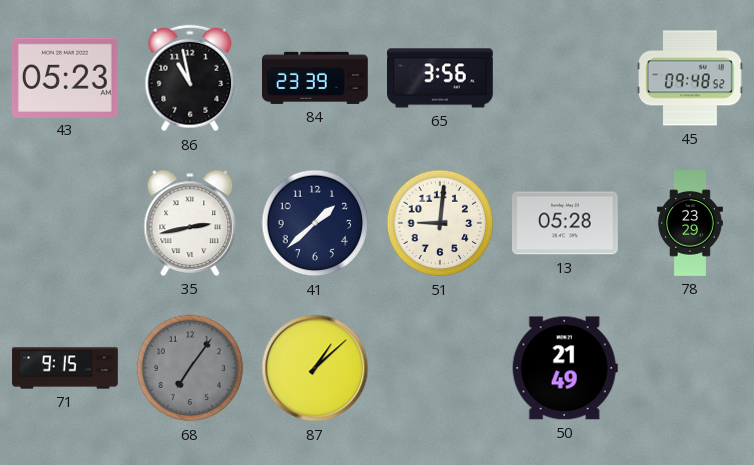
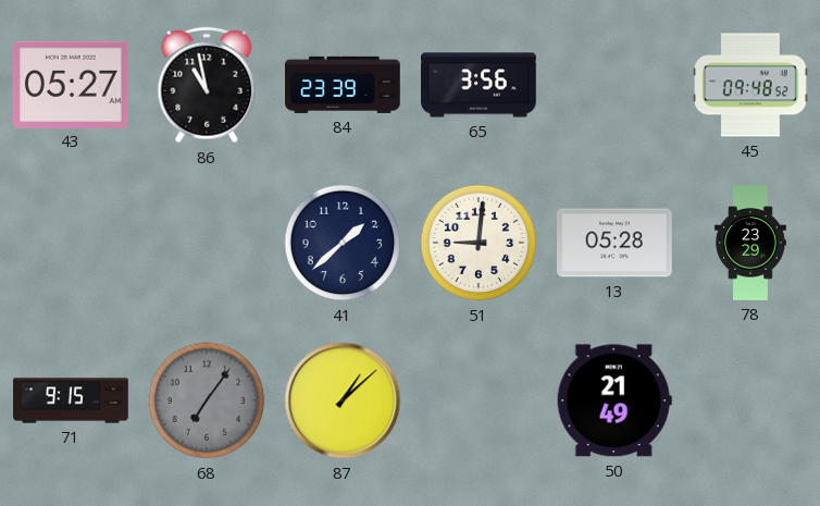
43: 05:23 -> 05:27 (71, 84)
35: 2:43 -> none (190, 223)
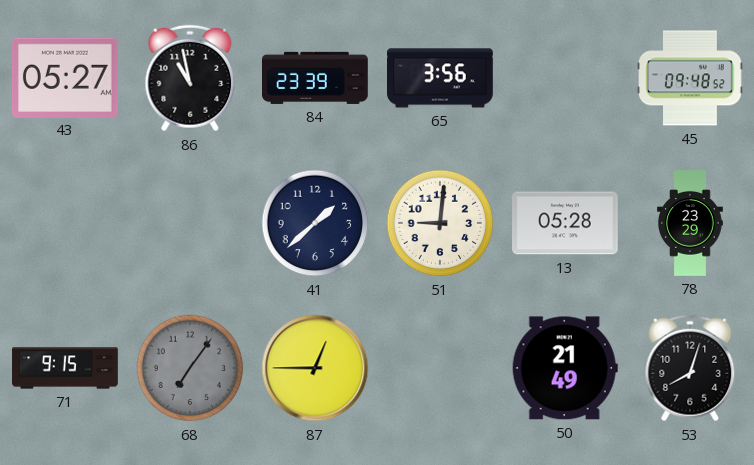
87: 1:08 -> 12:45 (315, 368)
53: none -> 8:03 (690, 368)
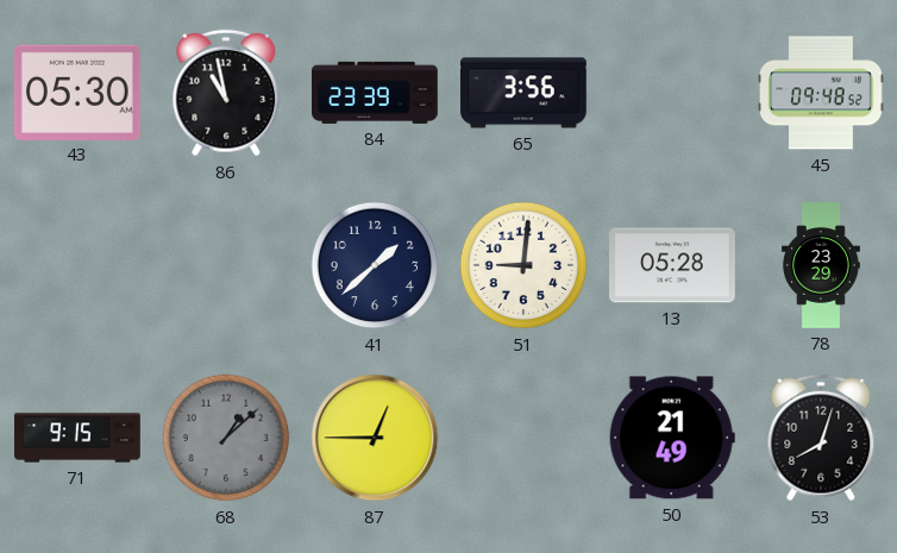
43: 05:27 -> 05:30 (77, 92)
68: 7:06 -> 1:08 (226, 438)
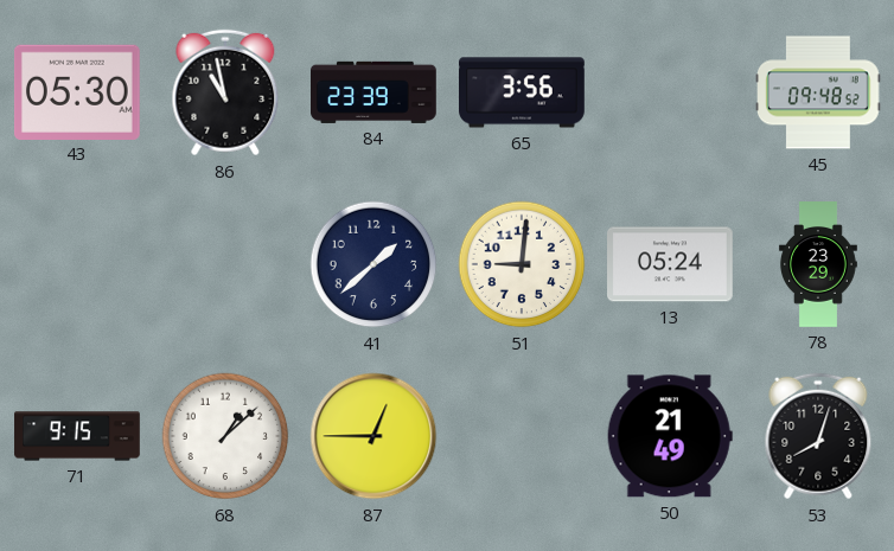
13: 05:28 -> 05:24 (671, 264)
68 dial: grey -> white (225, 436)
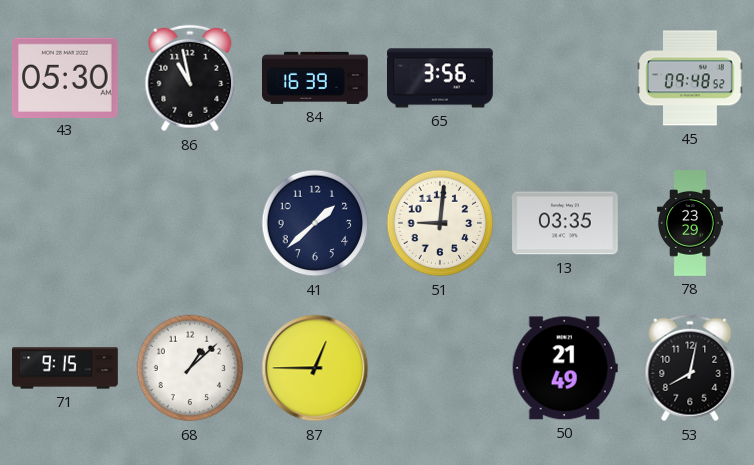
84: 23:39 -> 16:39 (316, 78)
13: 05:24 -> 03:35 (566, 223)
53: 8:03 -> 8:02 (690, 368)
